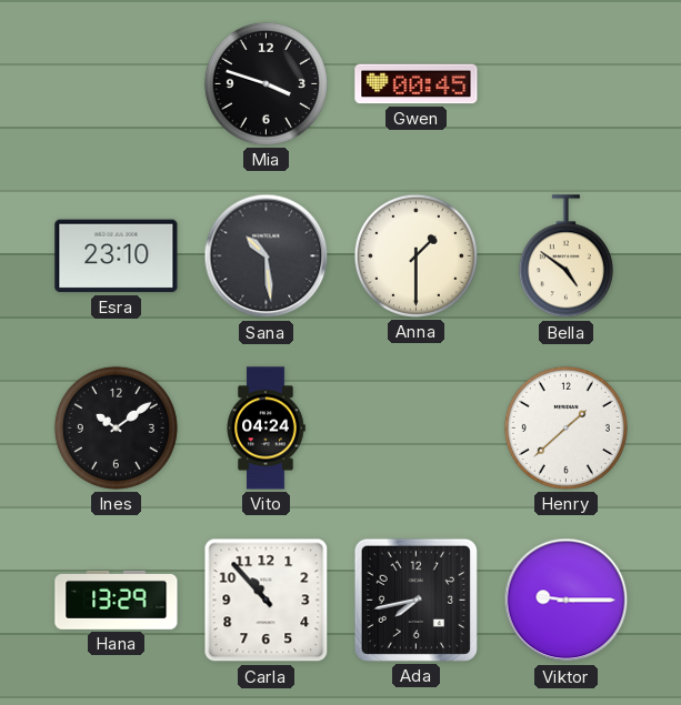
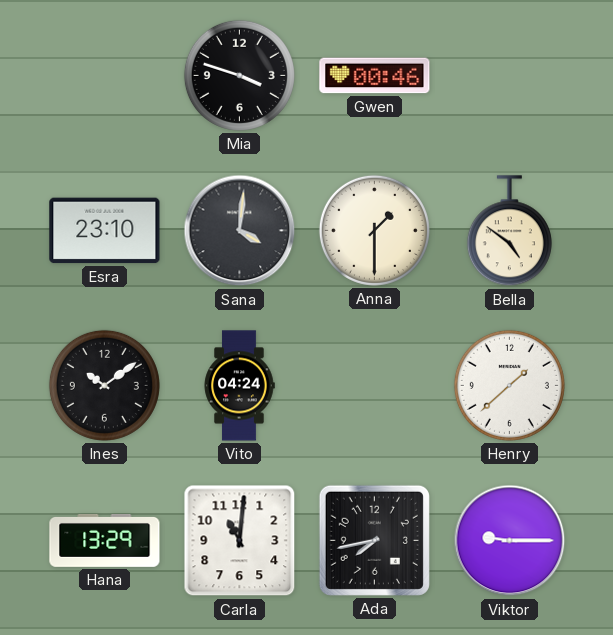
Gwen: 00:45 -> 00:46 (375, 76)
Sana: 10:29 -> 4:01 (240, 231)
Carla: 10:53 -> 11:01 (240, 541)
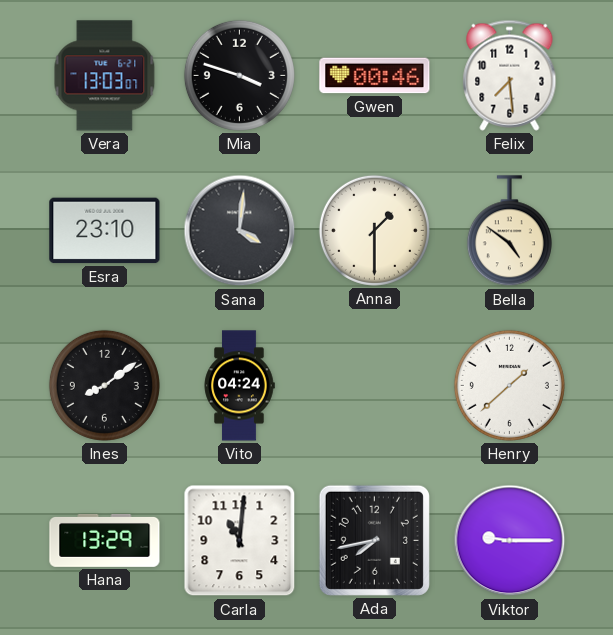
Vera: none -> 13:03 (105, 76)
Felix: none -> 7:29 (510, 75)
Ines: 10:09 -> 8:09 (104, 385)
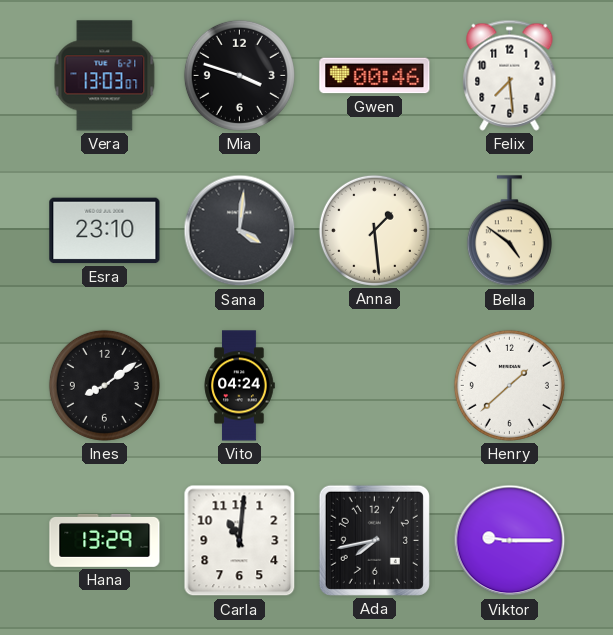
Anna: 1:30 -> 1:29 (374, 230)
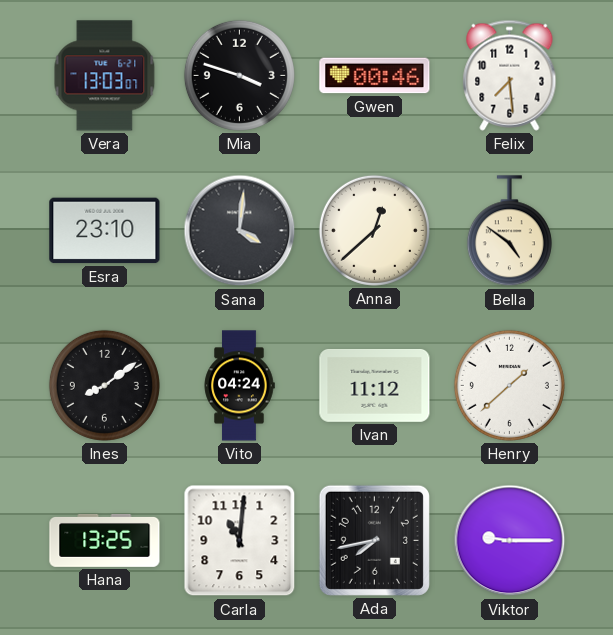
Anna: 1:29 -> 12:38 (374, 230)
Ivan: none -> 11:12 (375, 385)
Hana: 13:29 -> 13:25 (105, 541)
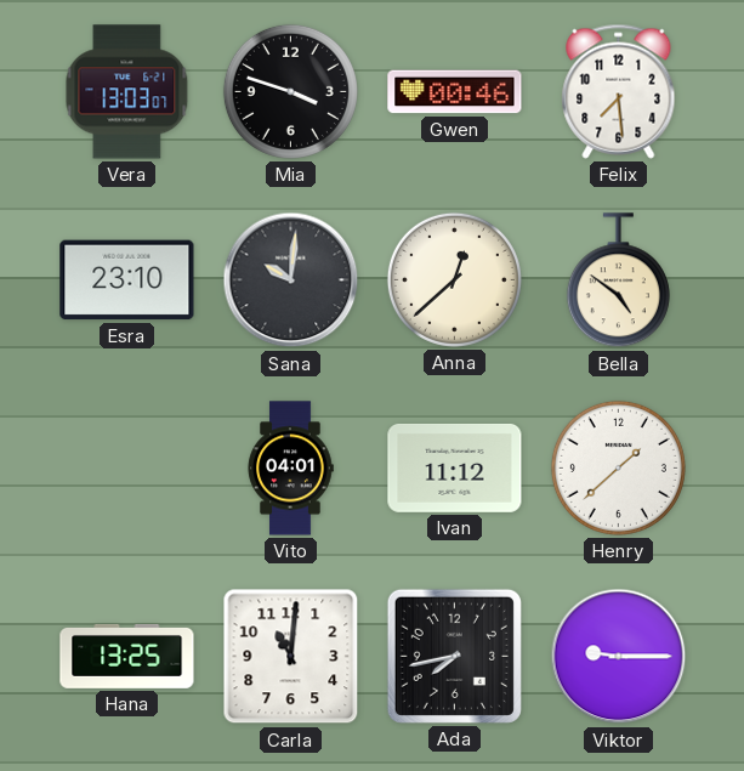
Sana: 4:01 -> 10:01 (291, 280)
Ines: 8:09 -> none (104, 385)
Vito: 04:24 -> 04:01 (290, 469)
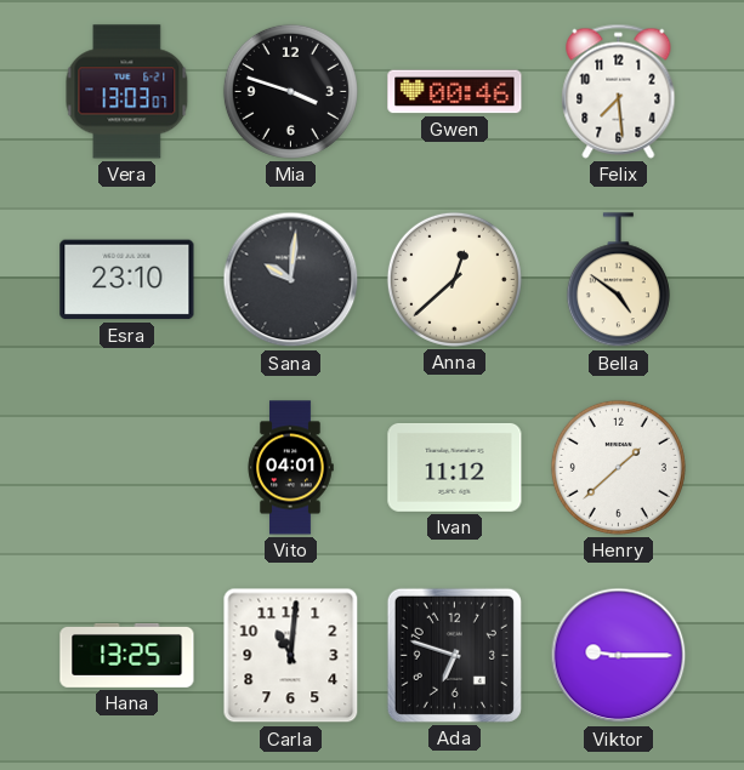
Ada: 7:43 -> 6:48 (454, 655)
